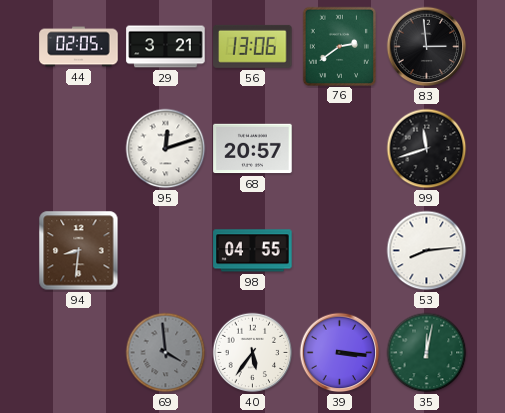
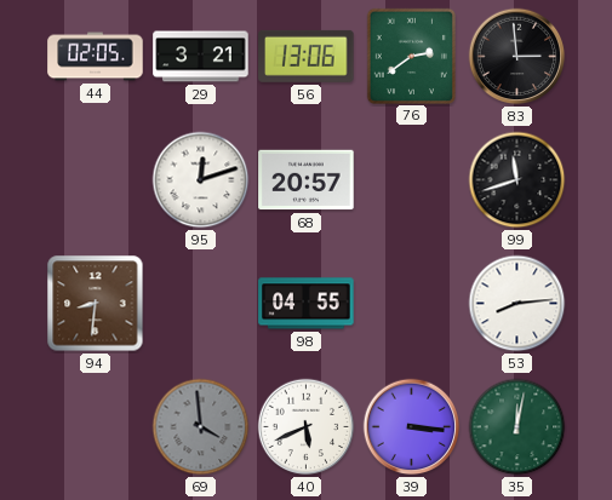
40: 5:36 -> 5:41 (307, 427)
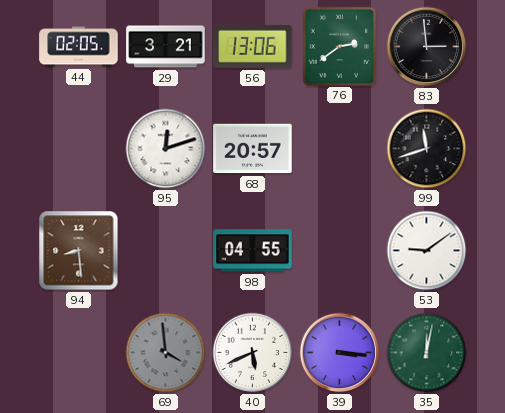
94: 8:31 -> 8:29 (79, 251)
53: 8:14 -> 9:09 (427, 251)
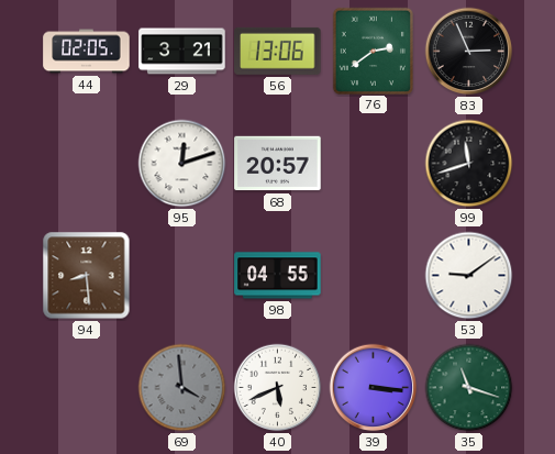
83: 2:59 -> 2:56 (469, 52)
35: 12:02 -> 11:18 (469, 388)
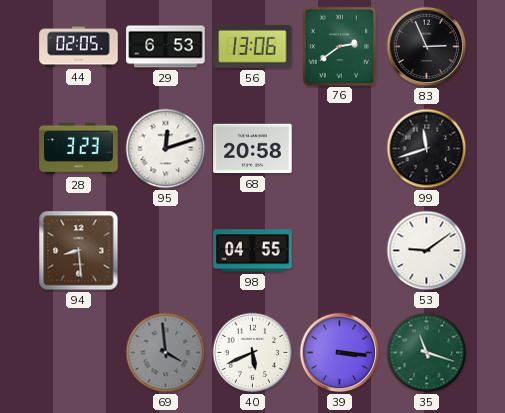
29: 3:21 -> 6:53 (166, 47)
28: none -> 3:23 (79, 149)
68: 20:57 -> 20:58 (253, 149)
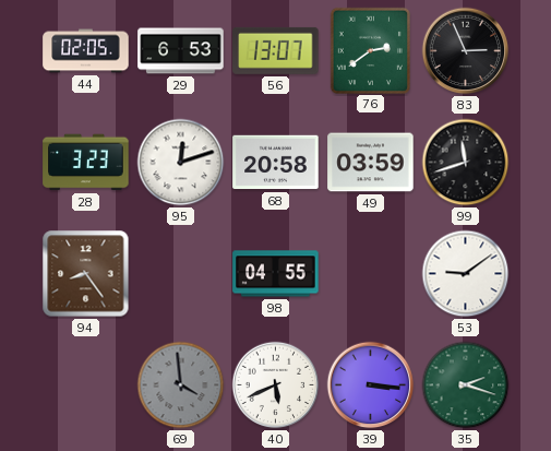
56: 13:06 -> 13:07 (276, 50)
49: none -> 03:59 (371, 163)
94: 8:29 -> 8:24 (86, 274)
35: 11:18 -> 2:18 (466, 385)
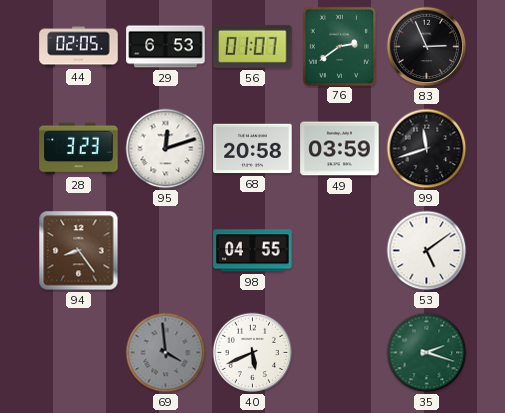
56: 13:07 -> 01:07 (253, 46)
53: 9:09 -> 5:09 (427, 251)
39: 3:16 -> none (371, 385)
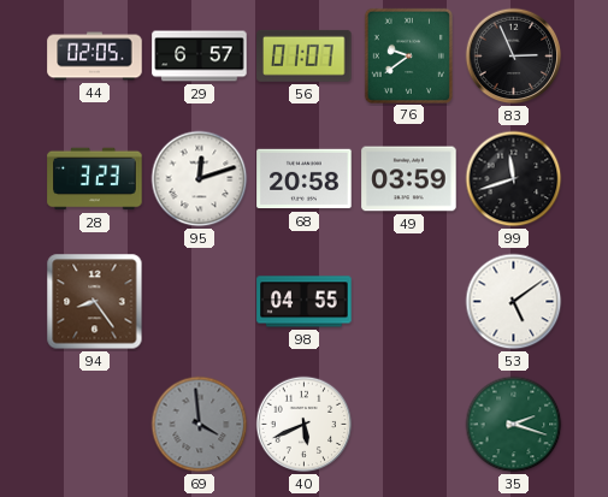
29: 6:53 -> 6:57 (200, 57)
76: 2:39 -> 9:39 (408, 55)
